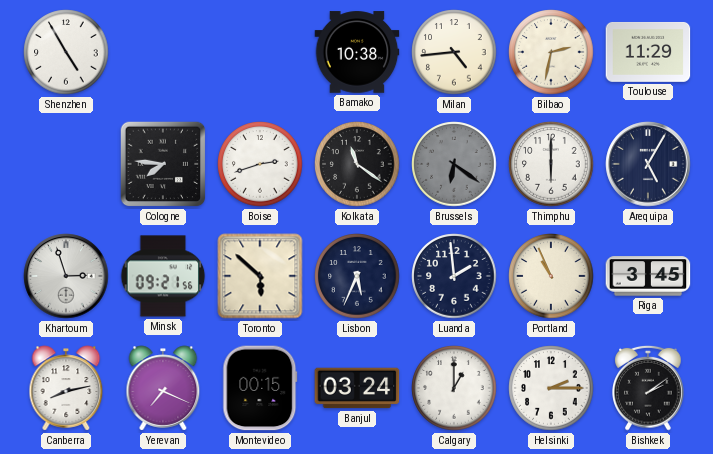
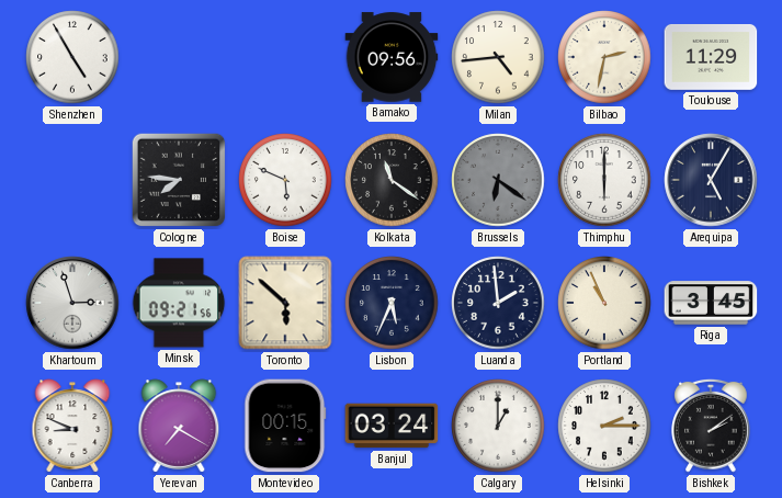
Bamako: 10:38 -> 09:56 (392, 57)
Boise: 2:42 -> 5:49 (285, 180)
Canberra: 8:13 -> 8:49 (72, 426)
Yerevan: 7:19 -> 7:20 (179, 426)
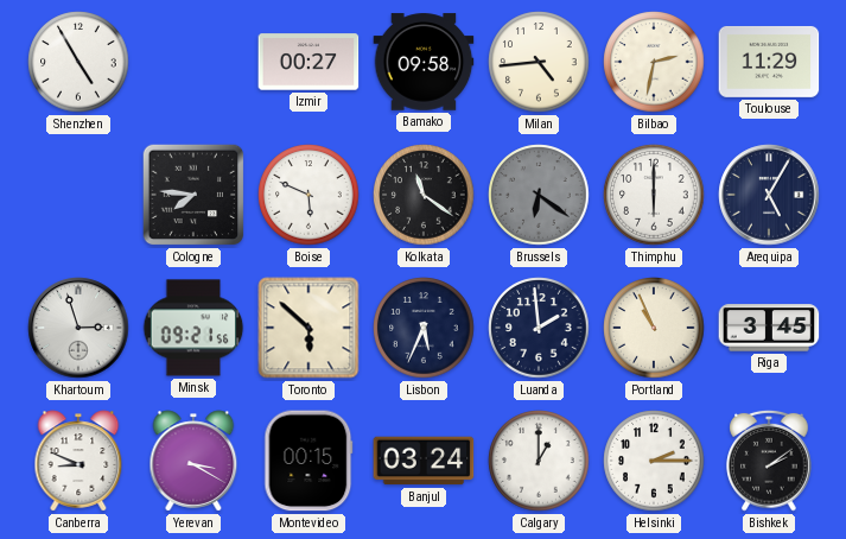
Izmir: none -> 00:27 (308, 62)
Bamako: 09:56 -> 09:58 (424, 62)
Yerevan: 7:20 -> 3:20 (193, 461)
